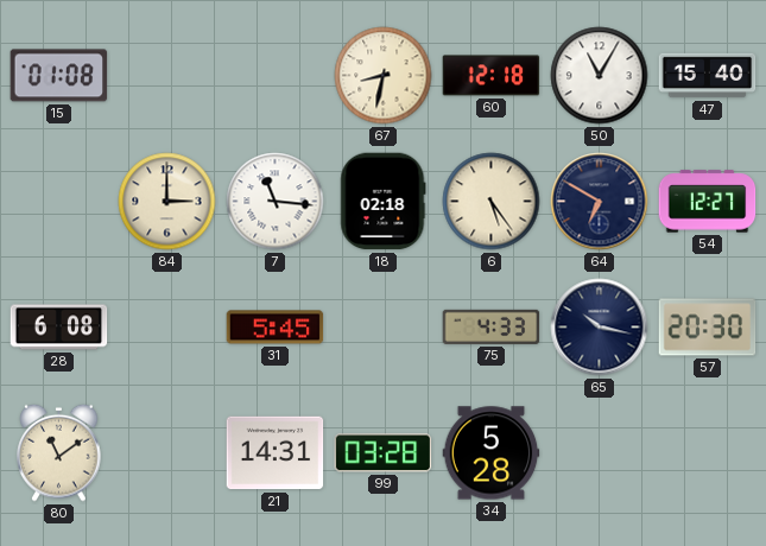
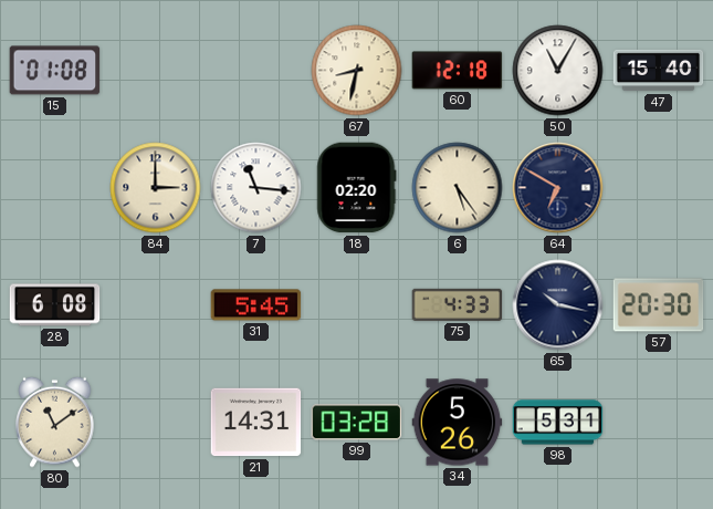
18: 02:18 -> 02:20 (357, 188)
54: 12:27 -> none (708, 202)
34: 5:28 -> 5:26 (458, 423)
98: none -> 5:31 (558, 423)
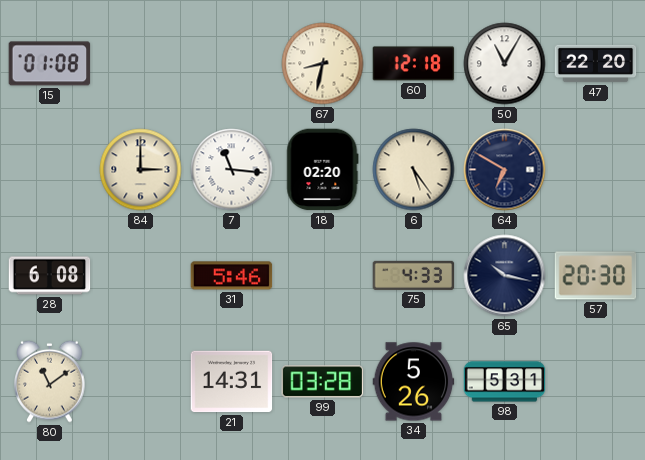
47: 15:40 -> 22:20 (596, 64)
31: 5:45 -> 5:46 (232, 276)
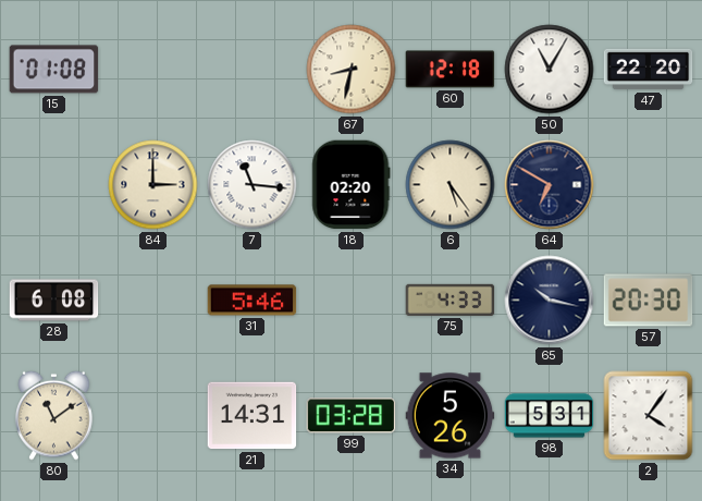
2: none -> 4:06 (649, 416)
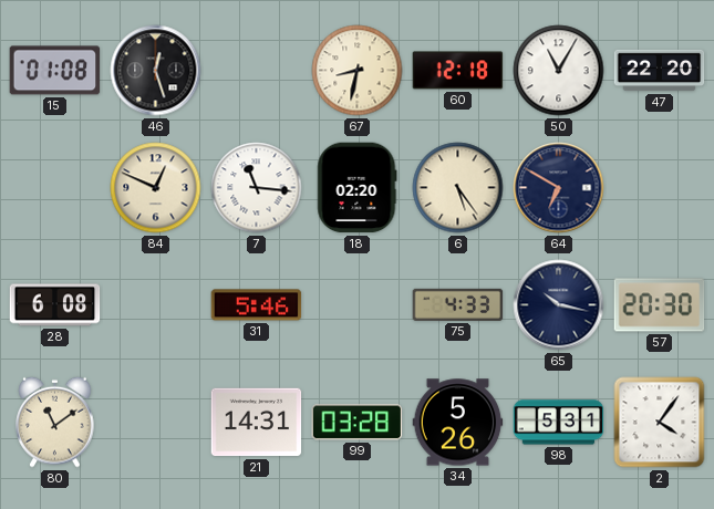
46: none -> 12:27 (156, 71)
84: 3:00 -> 12:49 (156, 188)
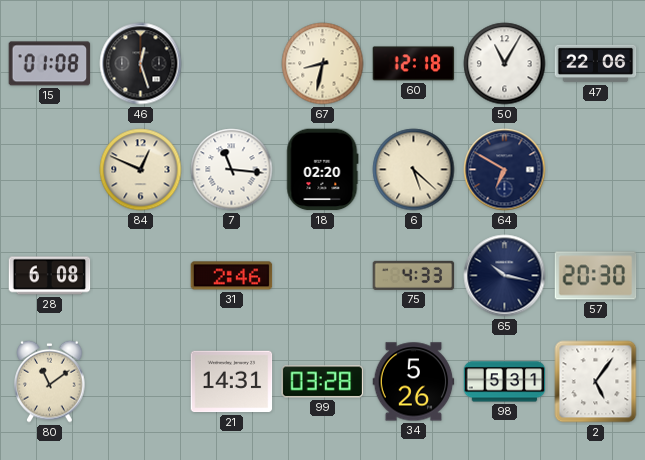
47: 22:20 -> 22:06 (596, 64)
6: 5:24 -> 5:22 (414, 170)
31: 5:46 -> 2:46 (232, 276)
2: 4:06 -> 5:06 (596, 382)
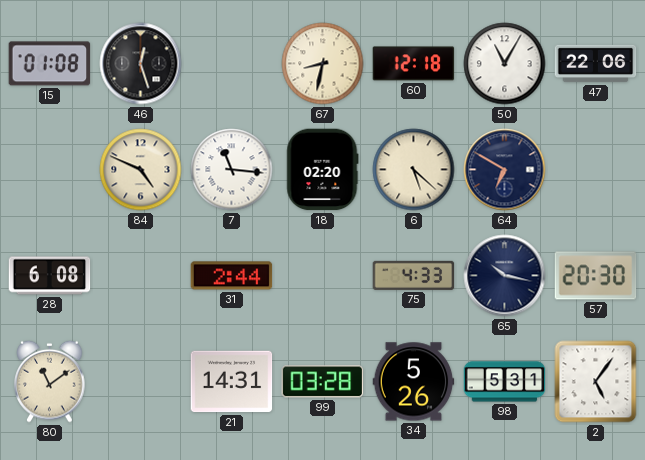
84: 12:49 -> 4:49 (141, 170)
31: 2:46 -> 2:44 (232, 276)
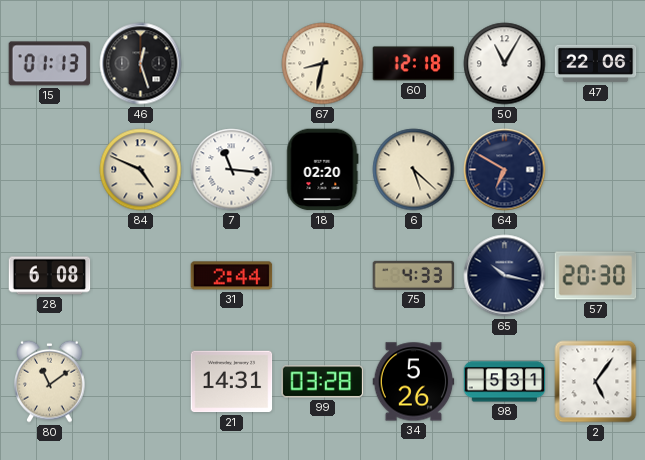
15: 01:08 -> 01:13 (50, 64)
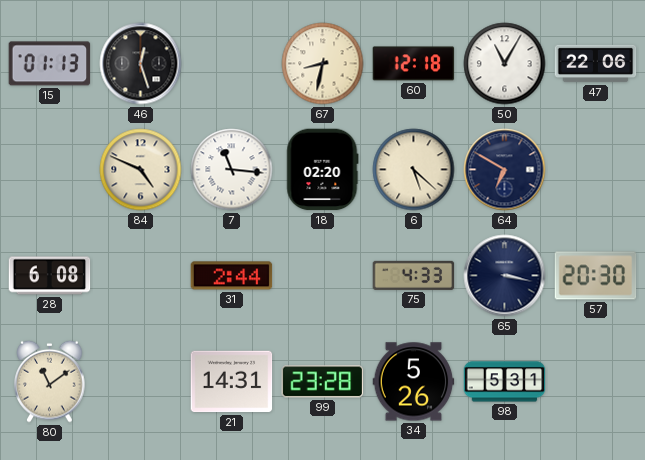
65: 10:17 -> 3:17 (505, 276)
99: 03:28 -> 23:28 (323, 382)
2: 5:06 -> none (596, 382)
